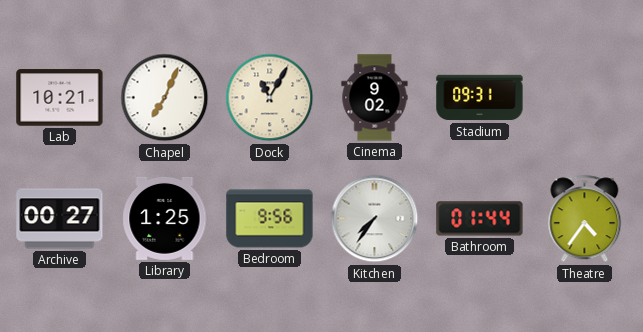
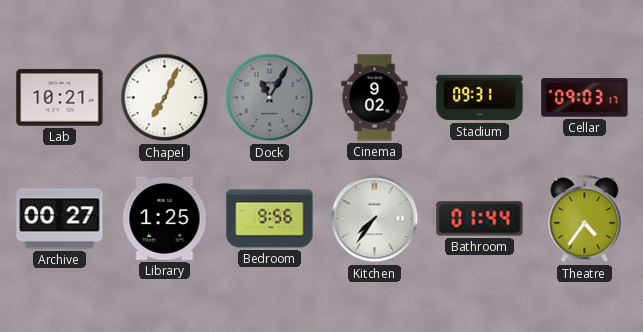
Dock dial: cream -> grey (270, 98)
Cellar: none -> 09:03 (585, 98)
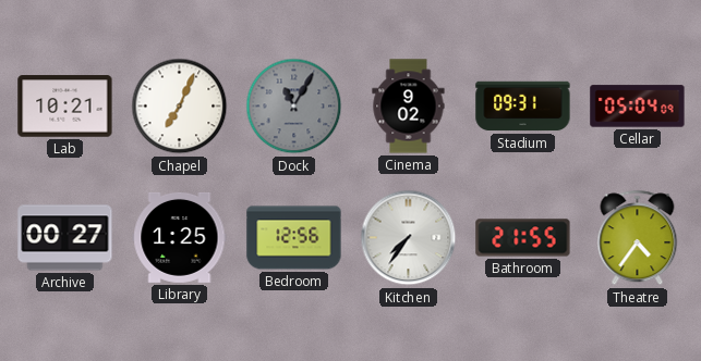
Cellar: 09:03 -> 05:04 (638, 107)
Bedroom: 9:56 -> 12:56 (294, 238)
Bathroom: 01:44 -> 21:55 (523, 238)
